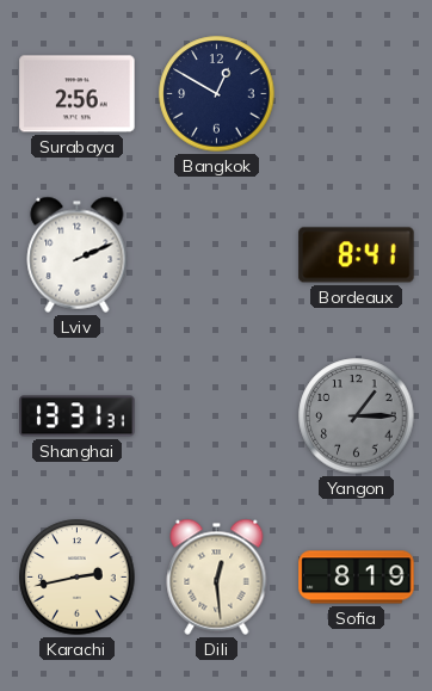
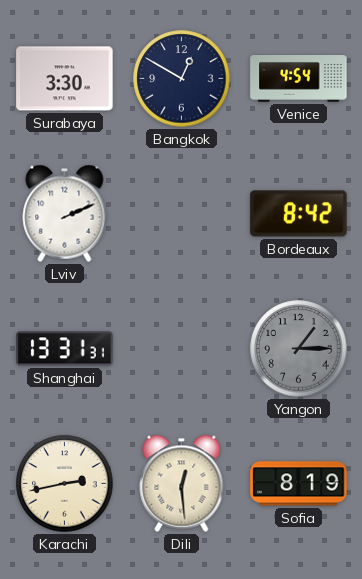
Surabaya: 2:56 -> 3:30 (65, 79)
Venice: none -> 4:54 (299, 79)
Bordeaux: 8:41 -> 8:42 (299, 214)
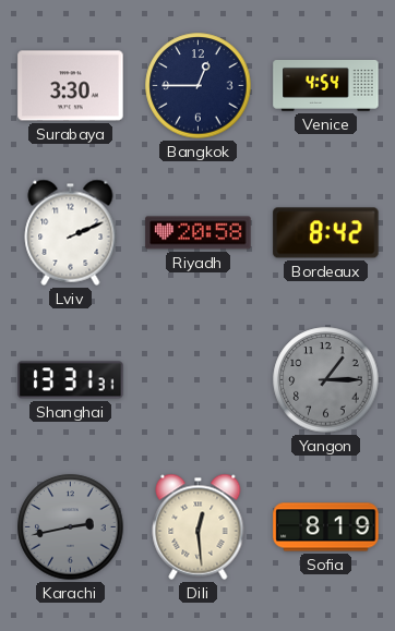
Bangkok: 12:50 -> 12:45 (199, 86)
Riyadh: none -> 20:58 (199, 233)
Karachi dial: cream -> grey (71, 527)
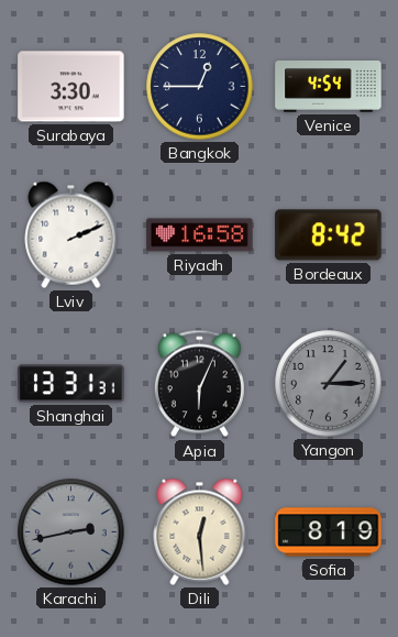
Riyadh: 20:58 -> 16:58 (200, 235)
Apia: none -> 6:04 (199, 384)
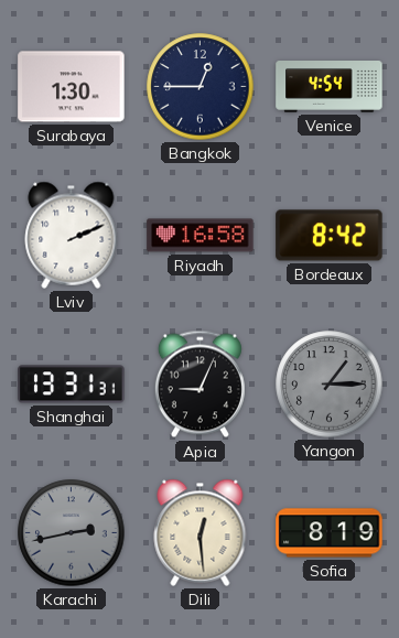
Surabaya: 3:30 -> 1:30 (72, 87)
Apia: 6:04 -> 9:04 (199, 385)
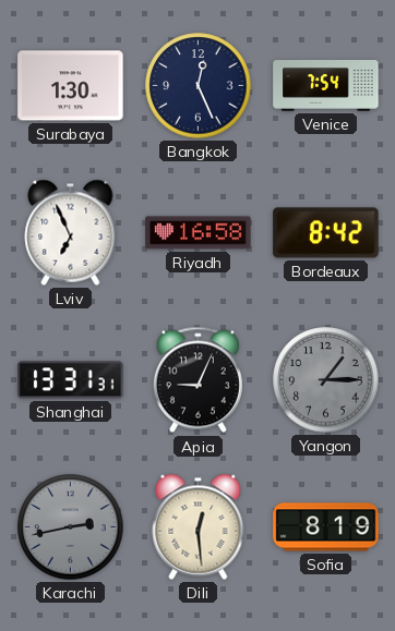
Bangkok: 12:45 -> 12:26 (199, 86)
Venice: 4:54 -> 7:54 (326, 86)
Lviv: 2:11 -> 6:56 (71, 232)
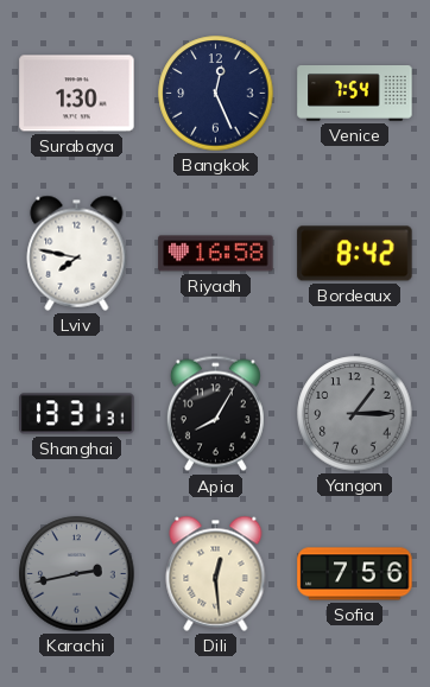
Lviv: 6:56 -> 7:47 (77, 253)
Apia: 9:04 -> 8:05 (215, 414)
Sofia: 8:19 -> 7:56 (355, 574)
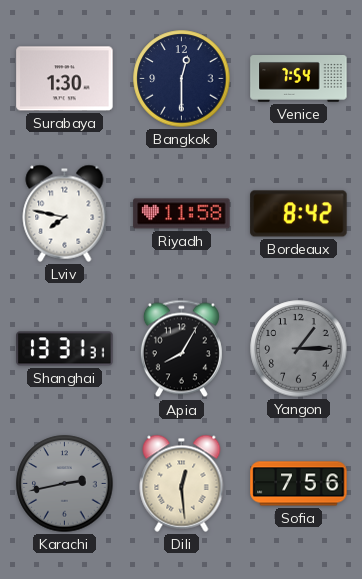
Bangkok: 12:26 -> 12:30 (182, 79)
Riyadh: 16:58 -> 11:58 (182, 214)
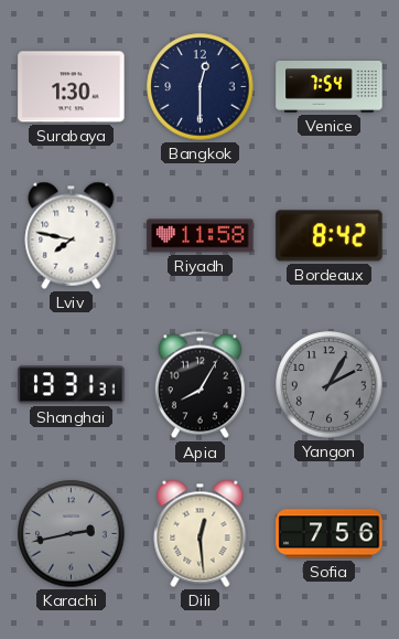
Yangon: 1:15 -> 2:05 (330, 385)
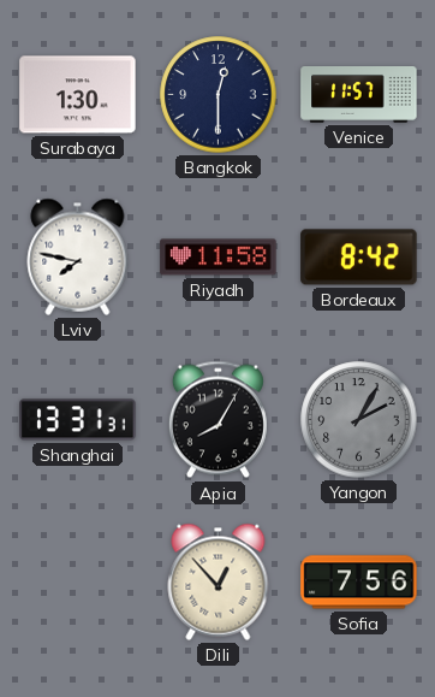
Venice: 7:54 -> 11:57 (359, 95)
Karachi: 2:43 -> none (72, 534)
Dili: 12:29 -> 12:53 (219, 581)
